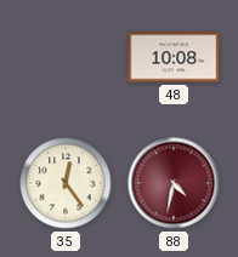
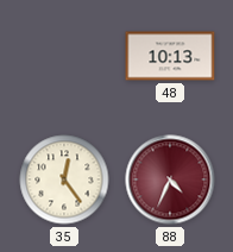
48: 10:08 -> 10:13 (170, 56)
88: 4:32 -> 4:34 (170, 179)
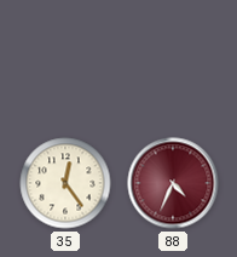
48: 10:13 -> none (170, 56)
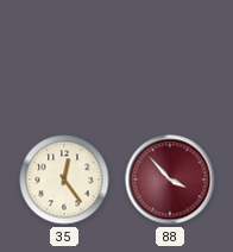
88: 4:34 -> 3:53 (170, 179)
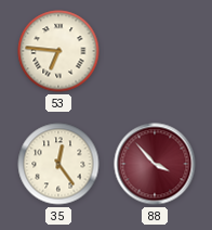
53: none -> 6:46 (58, 51)
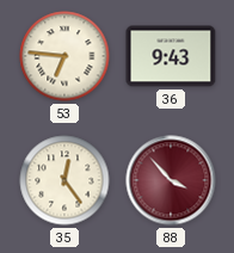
36: none -> 9:43 (171, 56)
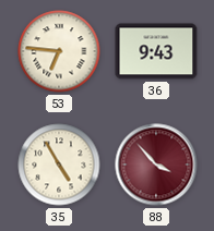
35: 12:24 -> 4:55 (59, 165)
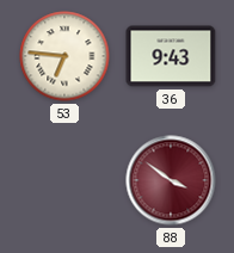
35: 4:55 -> none (59, 165)
88: 3:53 -> 3:51 (171, 180)
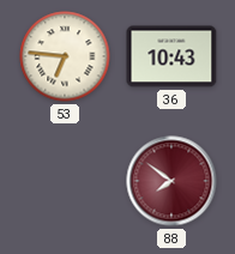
36: 9:43 -> 10:43 (171, 56)
88: 3:51 -> 7:51 (171, 181)
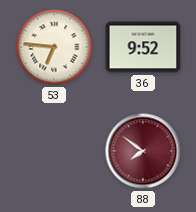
36: 10:43 -> 9:52 (143, 47)
